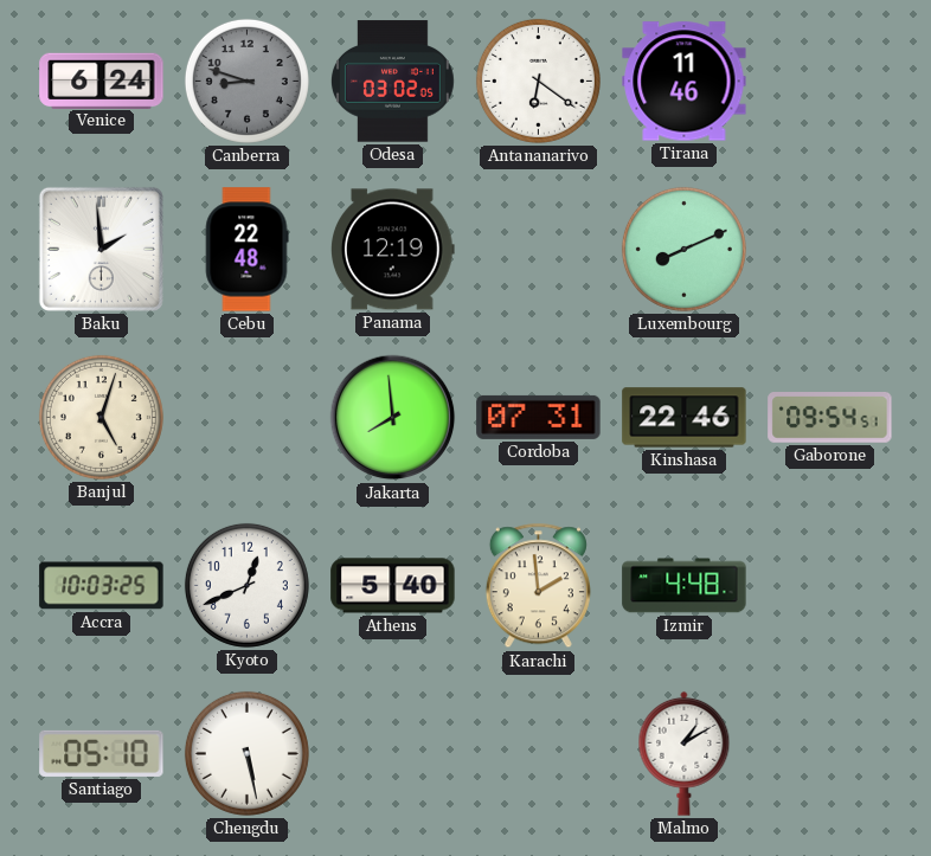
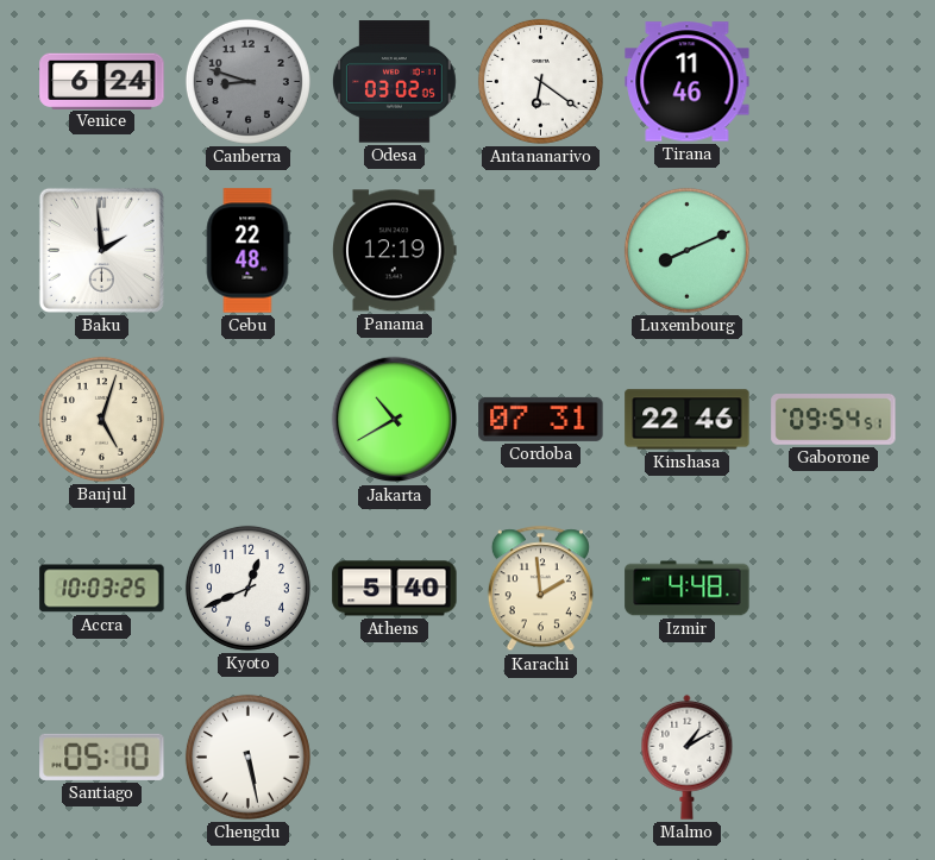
Jakarta: 7:59 -> 10:40 (395, 420)
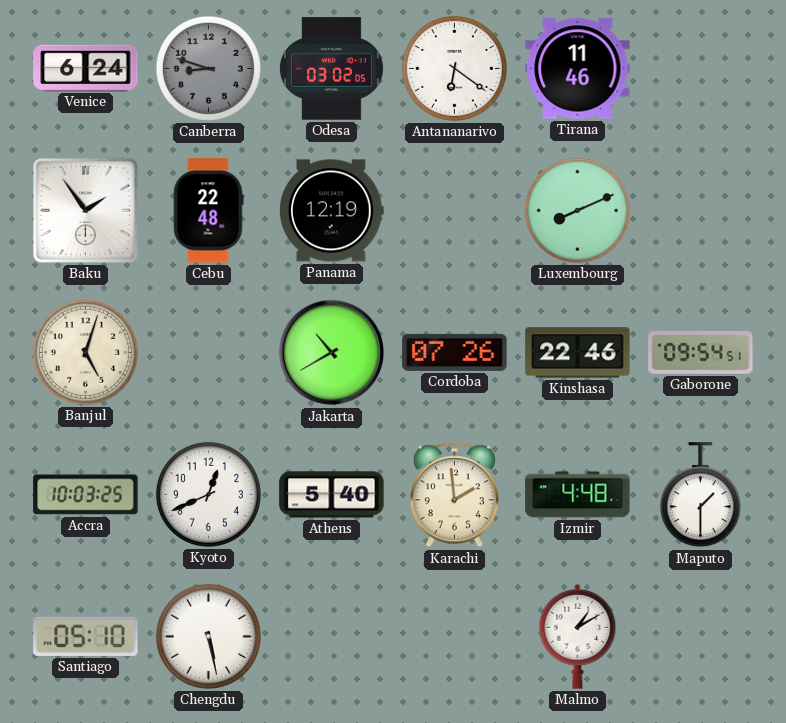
Baku: 1:59 -> 1:54 (85, 210)
Cordoba: 07:31 -> 07:26 (455, 352)
Maputo: none -> 1:30 (700, 495)
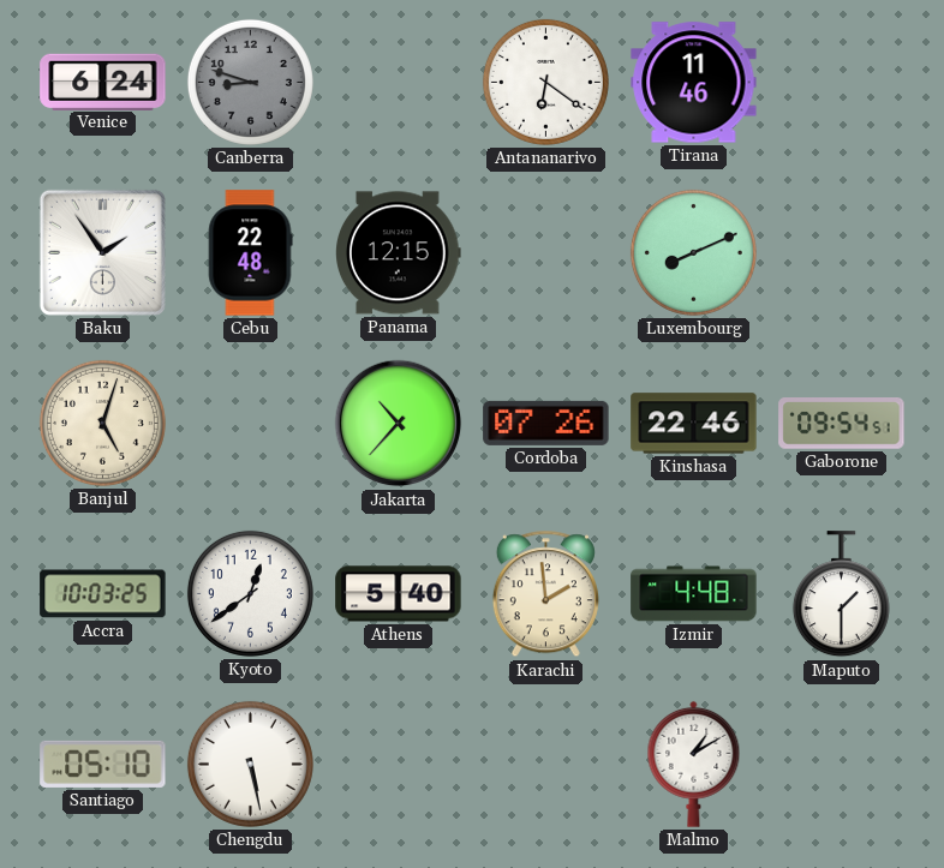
Odesa: 03:02 -> none (331, 69)
Panama: 12:19 -> 12:15 (399, 253)
Jakarta: 10:40 -> 10:37 (399, 424)
Kyoto: 12:41 -> 12:39 (250, 593)
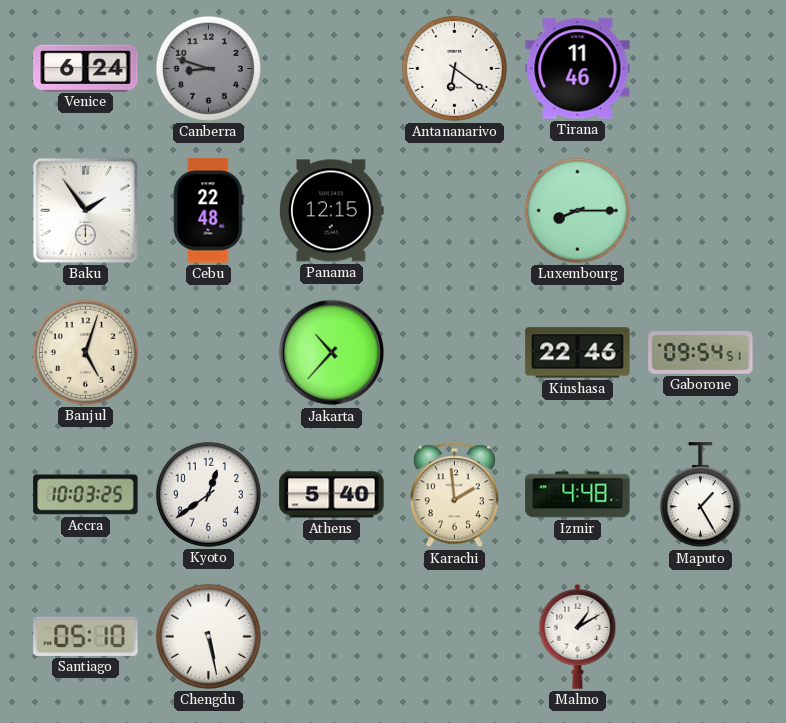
Luxembourg: 8:11 -> 8:15 (577, 210)
Cordoba: 07:26 -> none (546, 423)
Maputo: 1:30 -> 1:25 (700, 495)
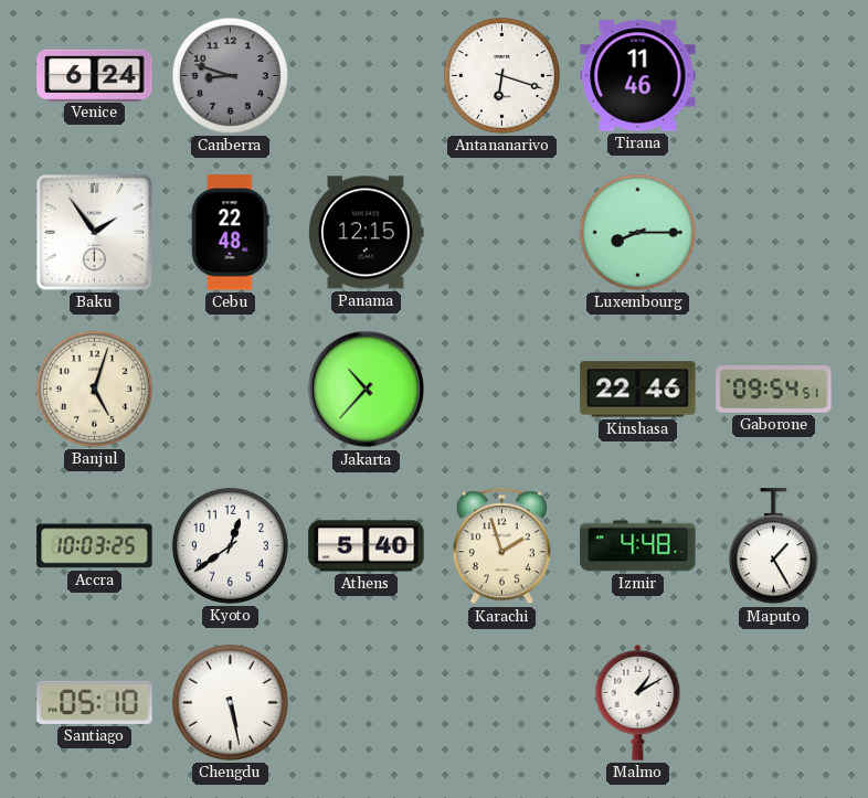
Antananarivo: 6:21 -> 6:18 (501, 75)
Karachi: 1:59 -> 1:57 (501, 546)
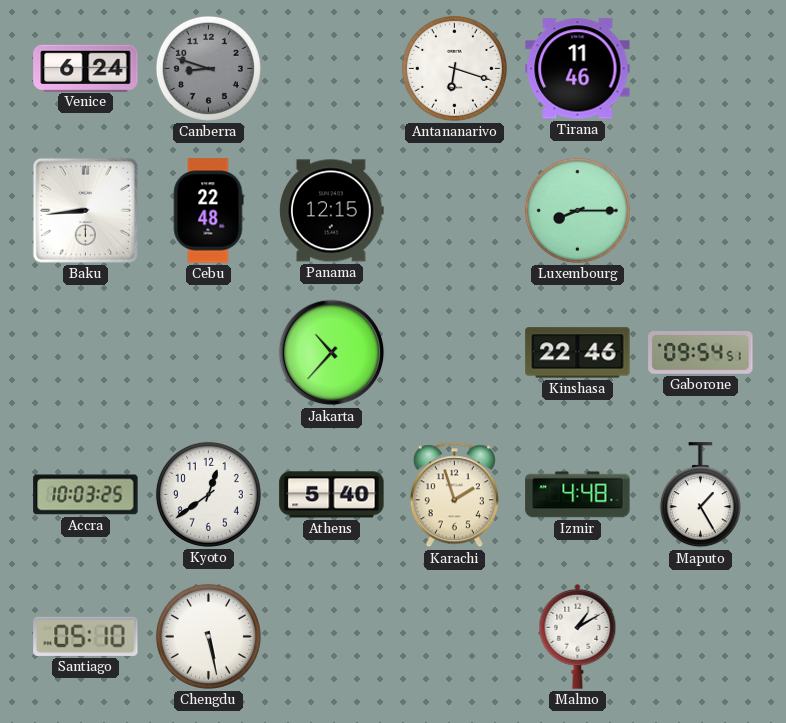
Baku: 1:54 -> 8:44 (85, 210)
Banjul: 5:03 -> none (94, 389)
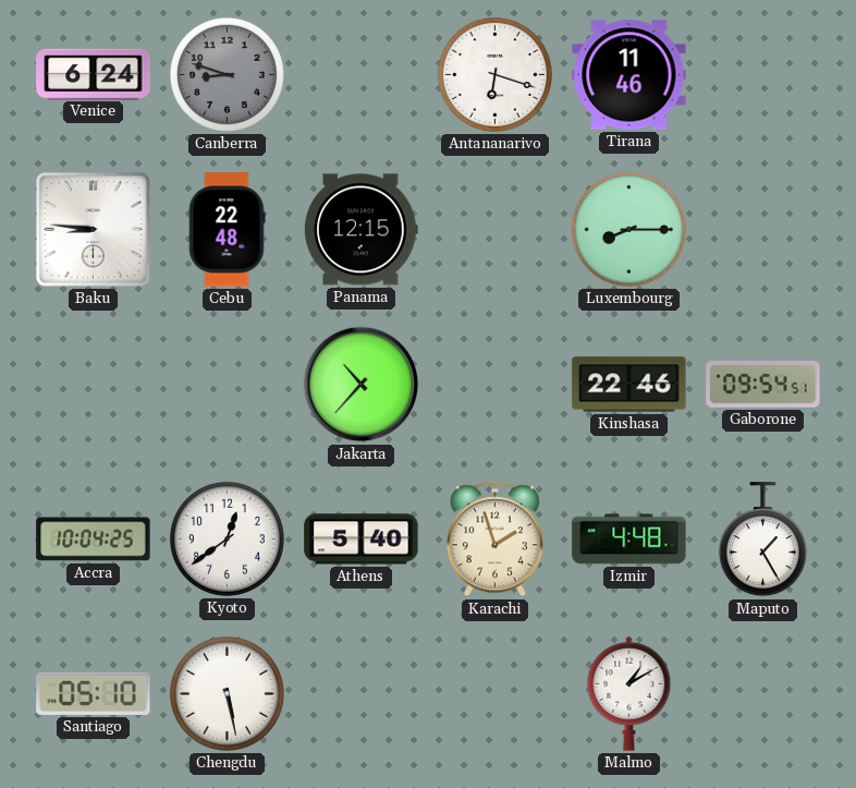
Baku: 8:44 -> 8:46 (93, 229)
Accra: 10:03 -> 10:04 (94, 540)
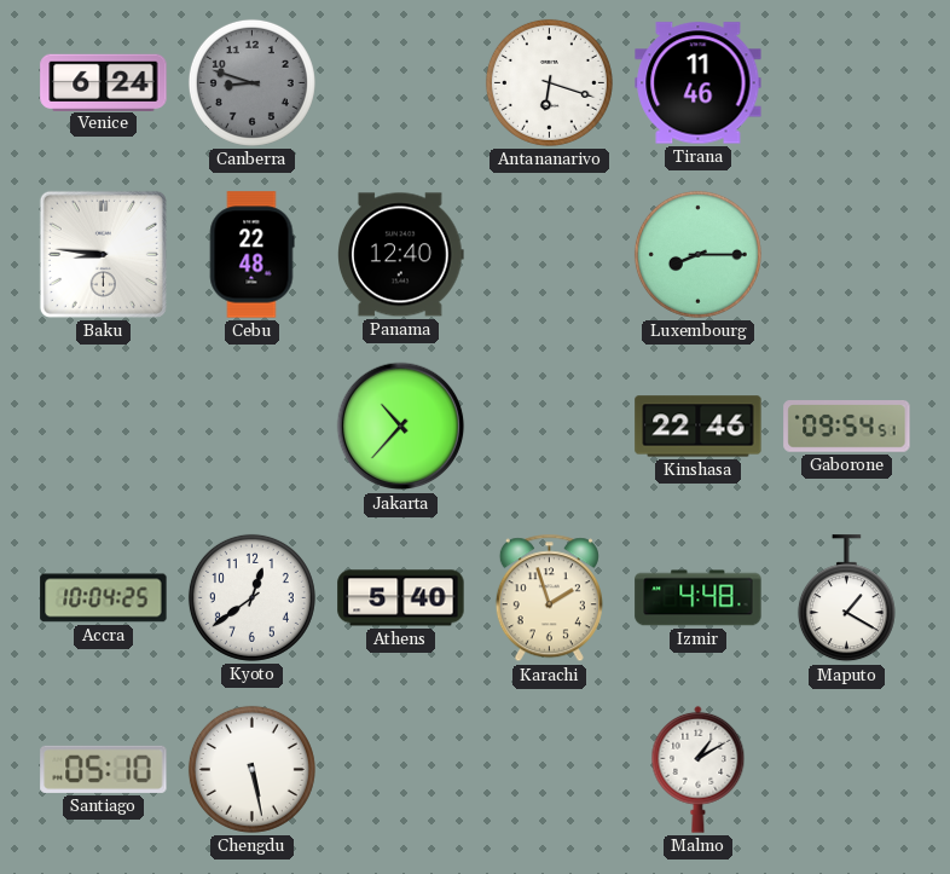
Panama: 12:15 -> 12:40 (401, 255)
Maputo: 1:25 -> 1:20 (846, 598)
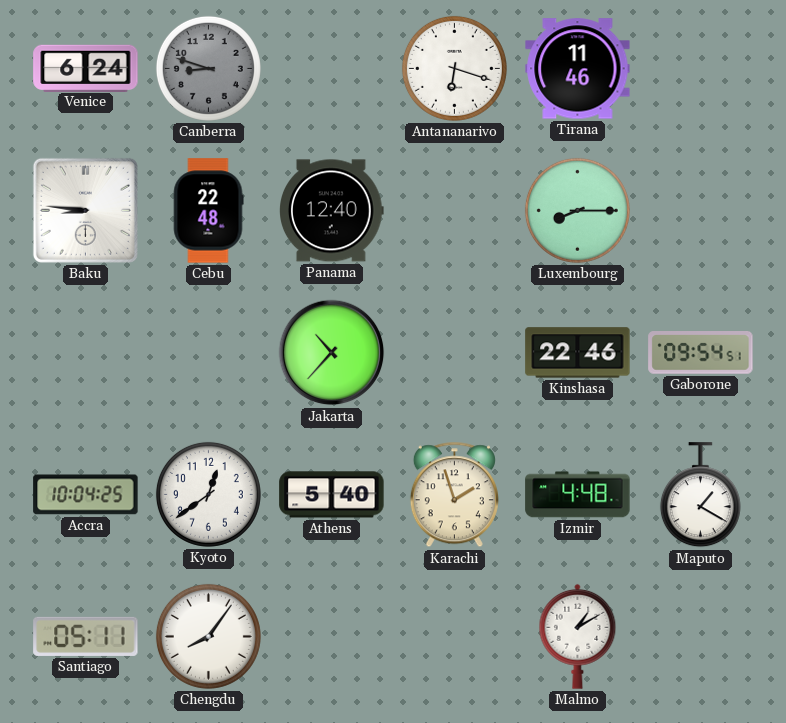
Santiago: 05:10 -> 05:11 (86, 636)
Chengdu: 5:28 -> 8:06 (208, 636)
